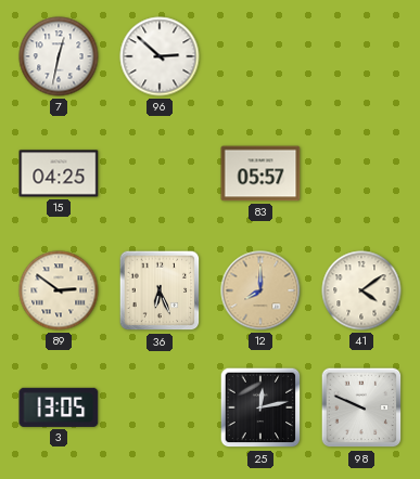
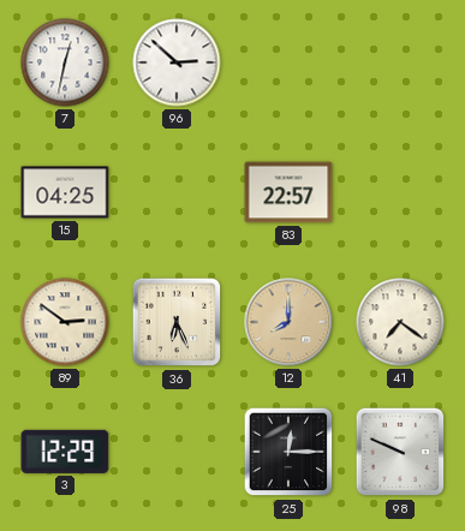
83: 05:57 -> 22:57 (288, 192)
41: 4:09 -> 7:21 (400, 322)
3: 13:05 -> 12:29 (65, 452)
25: 12:13 -> 12:15 (288, 452)
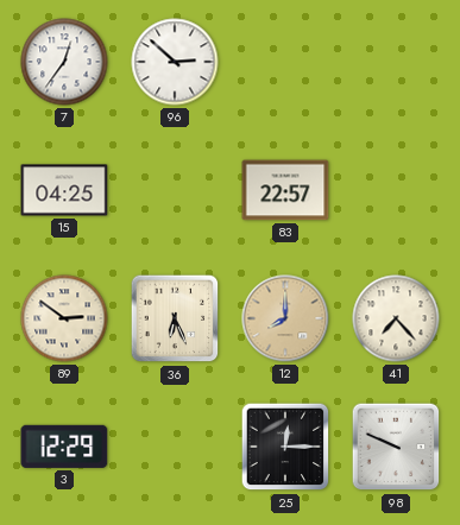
7: 12:32 -> 12:36 (64, 62)
41: 7:21 -> 7:23 (396, 318)
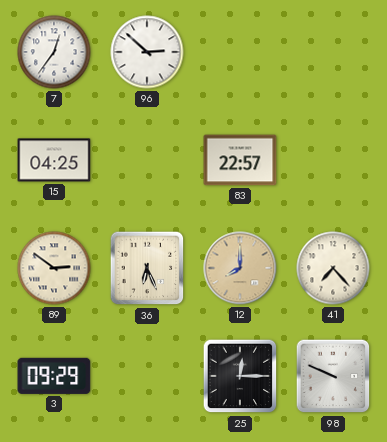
3: 12:29 -> 09:29 (54, 376)
